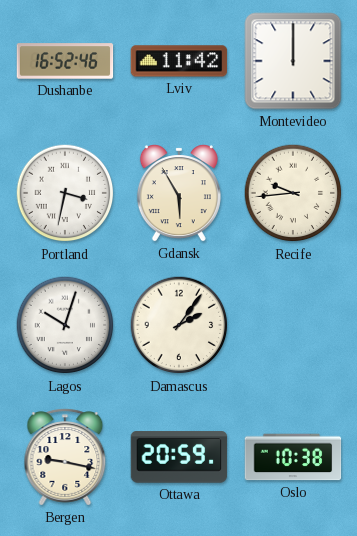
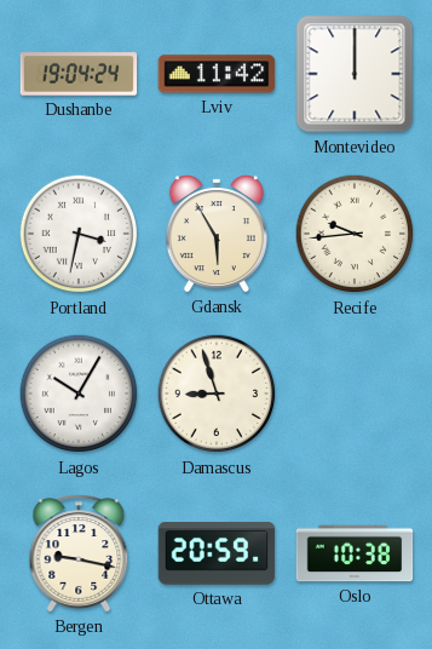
Dushanbe: 16:52 -> 19:04 (79, 74)
Lagos: 10:03 -> 10:05 (79, 394)
Damascus: 2:06 -> 8:57 (217, 394)
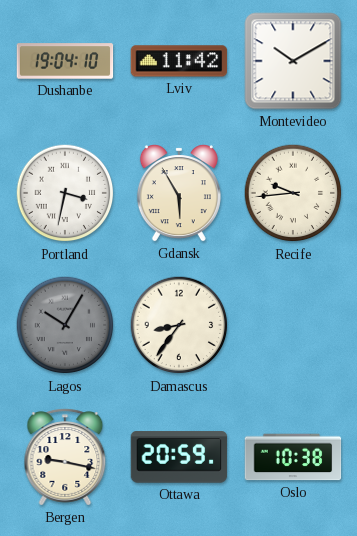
Dushanbe: 19:04:24 -> 19:04:10 (65, 61)
Montevideo: 12:00 -> 10:10 (293, 61)
Lagos dial: white -> grey (65, 325)
Damascus: 8:57 -> 8:36 (179, 325)
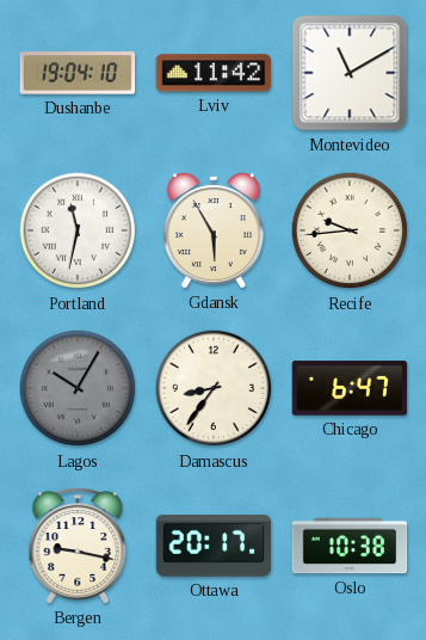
Montevideo: 10:10 -> 11:10 (350, 73)
Portland: 3:32 -> 11:32 (78, 230)
Chicago: none -> 6:47 (350, 388)
Ottawa: 20:59 -> 20:17 (214, 546)
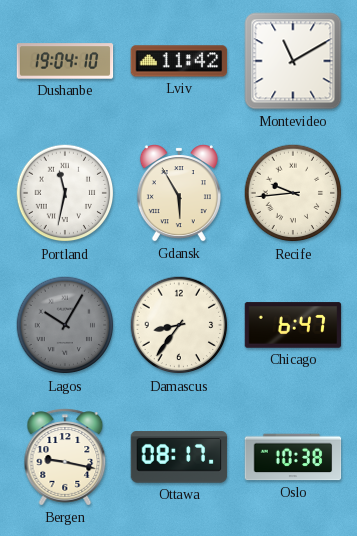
Ottawa: 20:17 -> 08:17 (179, 457)
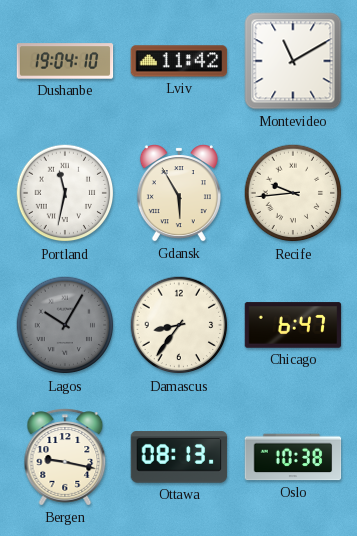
Ottawa: 08:17 -> 08:13 (179, 457)
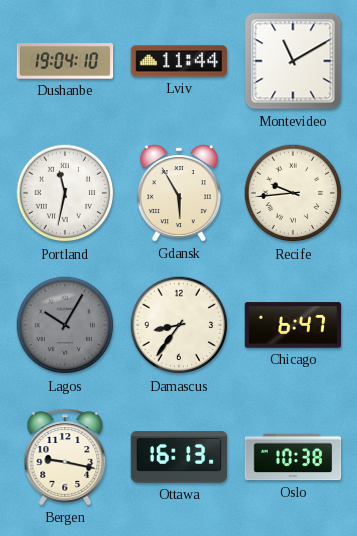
Lviv: 11:42 -> 11:44 (179, 61)
Ottawa: 08:13 -> 16:13 (179, 457)
